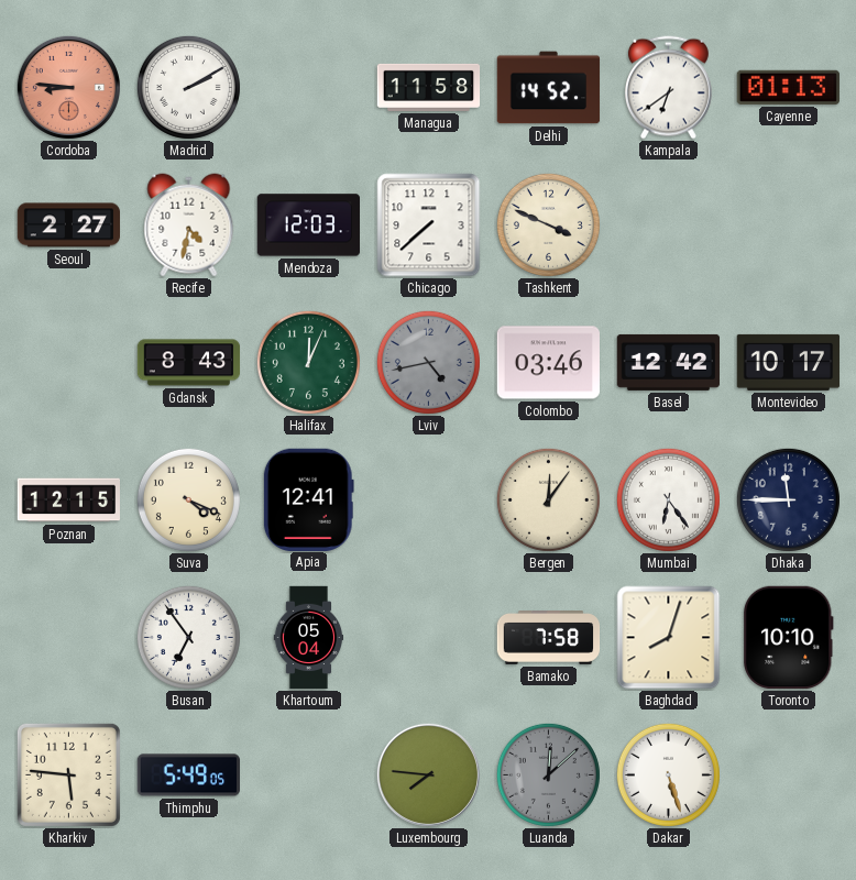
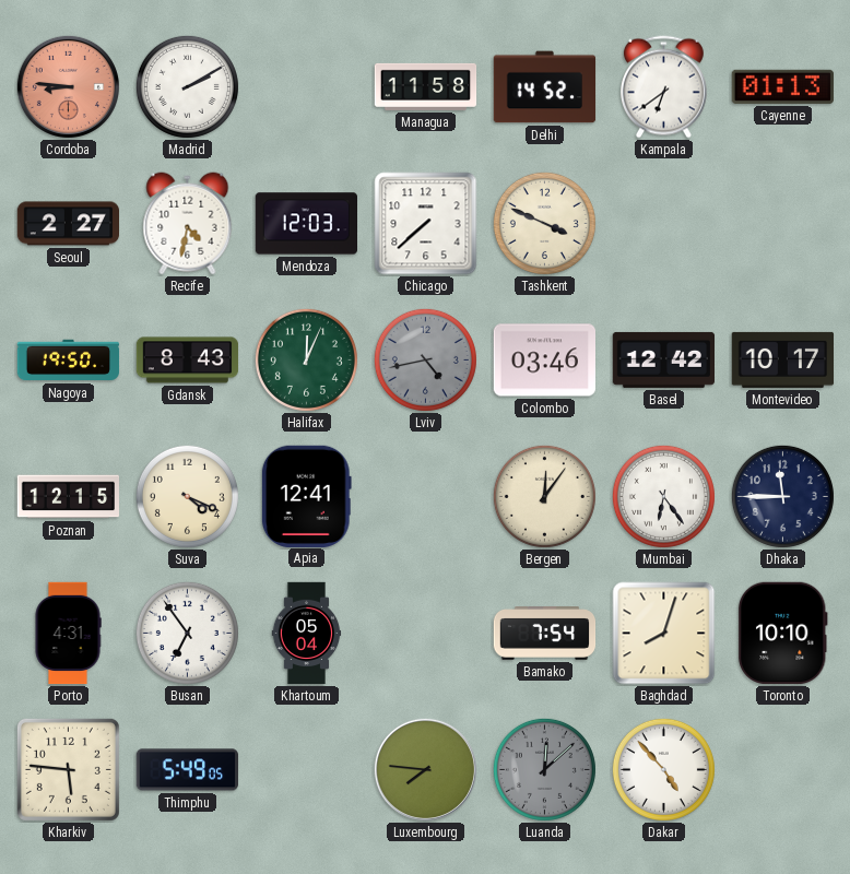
Nagoya: none -> 19:50 (69, 361)
Porto: none -> 4:31 (68, 634)
Bamako: 7:58 -> 7:54 (545, 634)
Dakar: 5:27 -> 4:53 (663, 769)
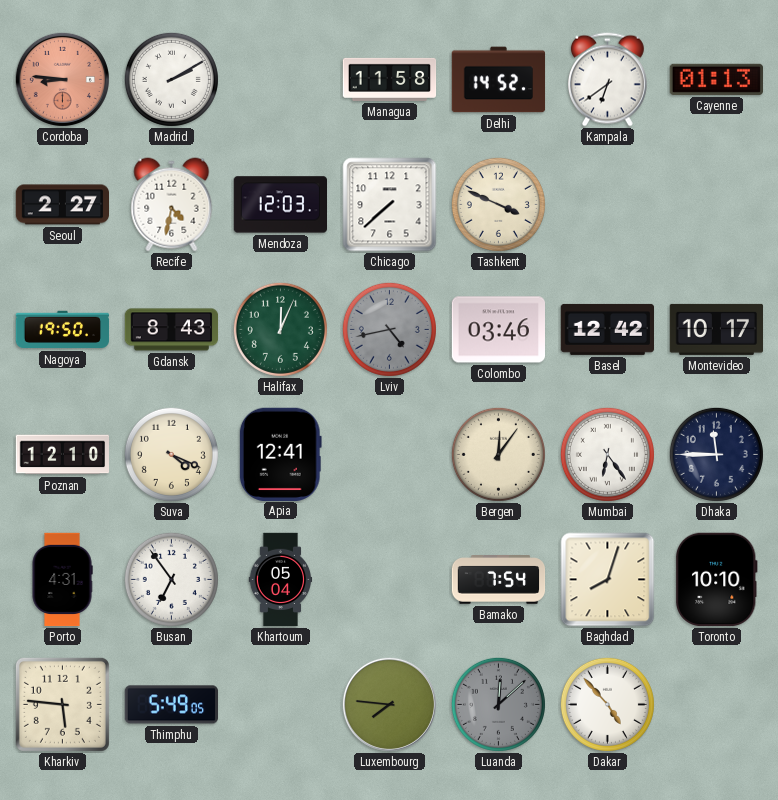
Poznan: 12:15 -> 12:10 (63, 455)
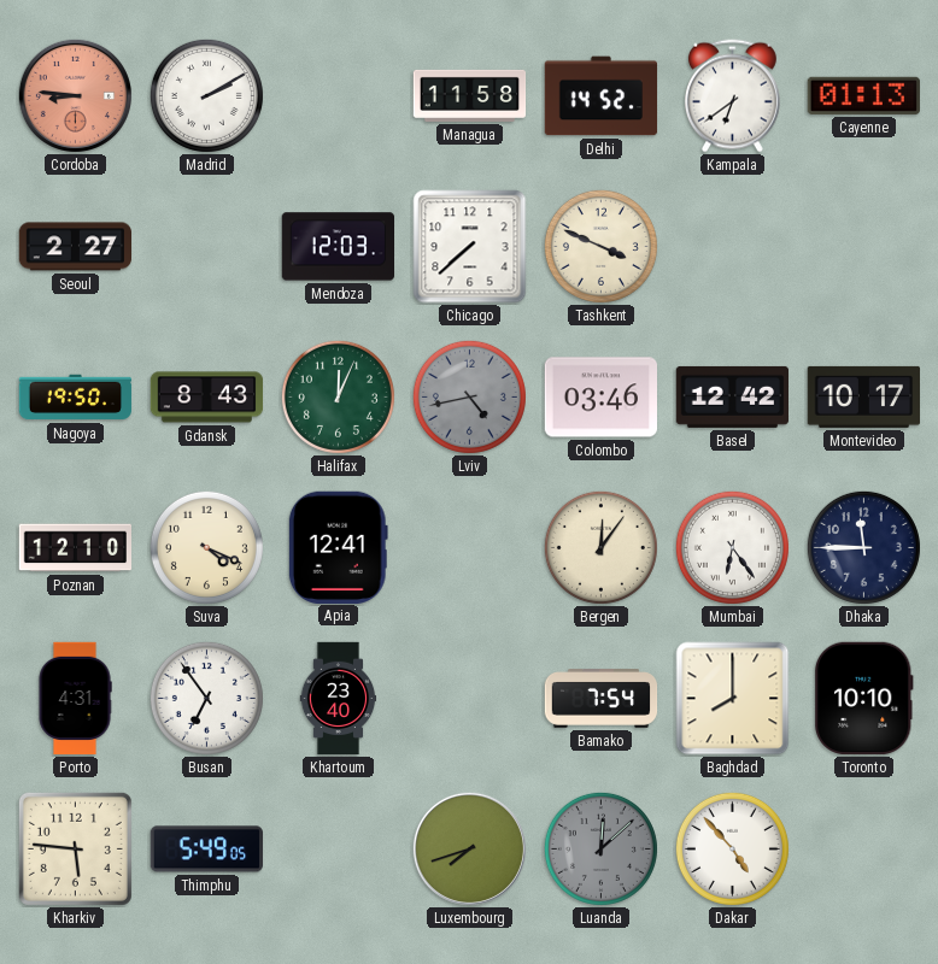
Recife: 4:32 -> none (172, 205)
Khartoum: 05:04 -> 23:40 (339, 699)
Baghdad: 8:03 -> 8:00 (733, 699)
Luxembourg: 7:46 -> 7:42 (469, 848)
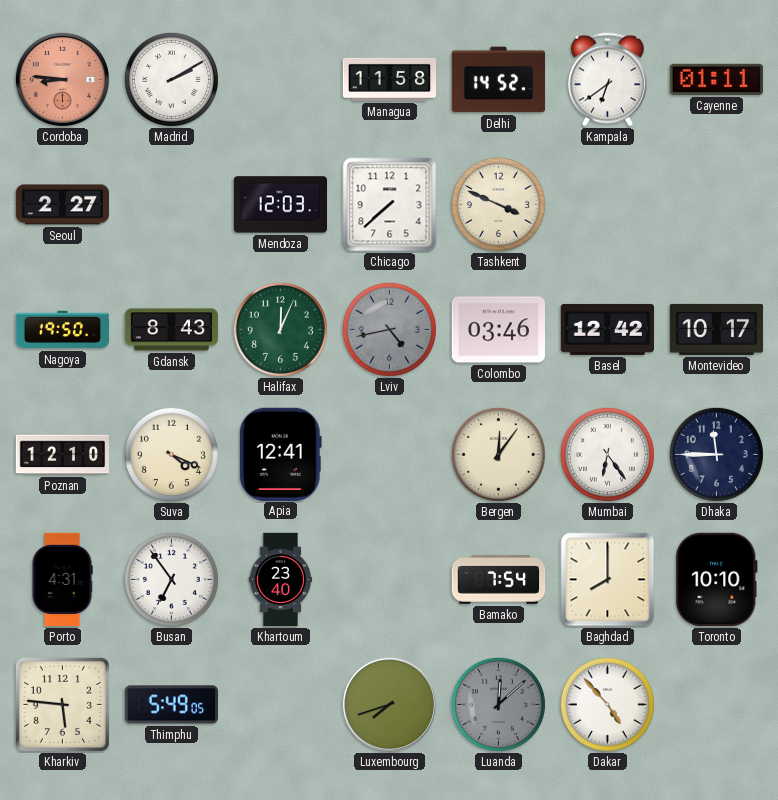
Cayenne: 01:13 -> 01:11 (716, 79)
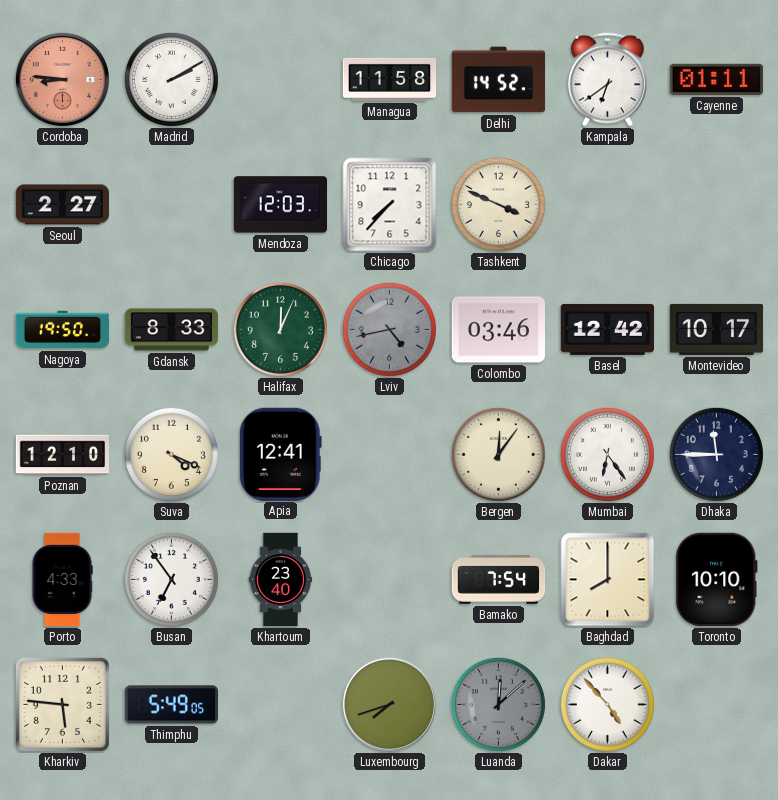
Chicago: 7:38 -> 7:37 (390, 205)
Gdansk: 8:43 -> 8:33 (172, 330)
Porto: 4:31 -> 4:33 (62, 580)
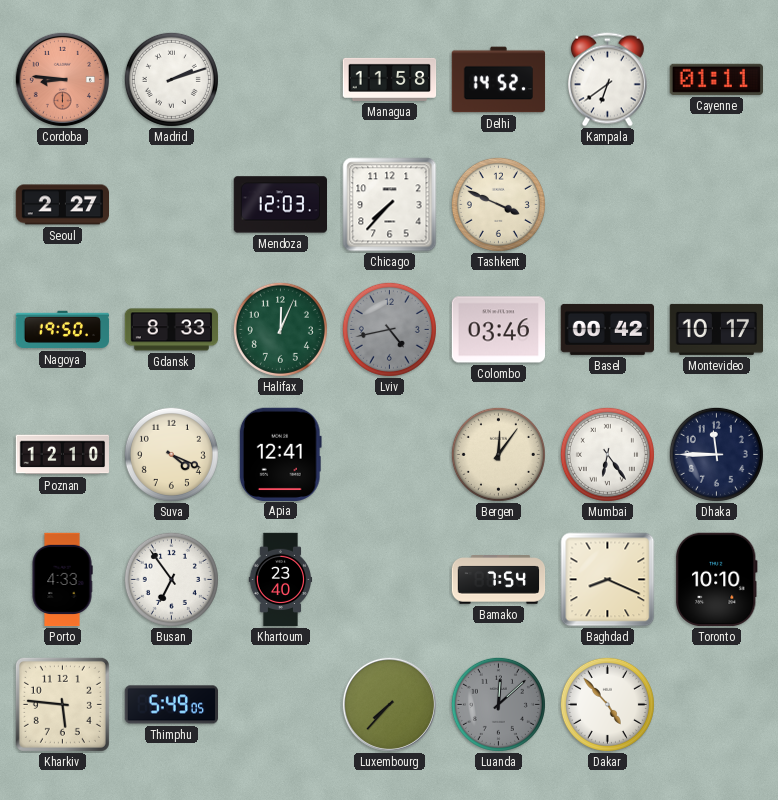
Madrid: 2:10 -> 2:12 (171, 79)
Basel: 12:42 -> 00:42 (607, 329)
Baghdad: 8:00 -> 8:19 (608, 580)
Luxembourg: 7:42 -> 7:37 (389, 704)
